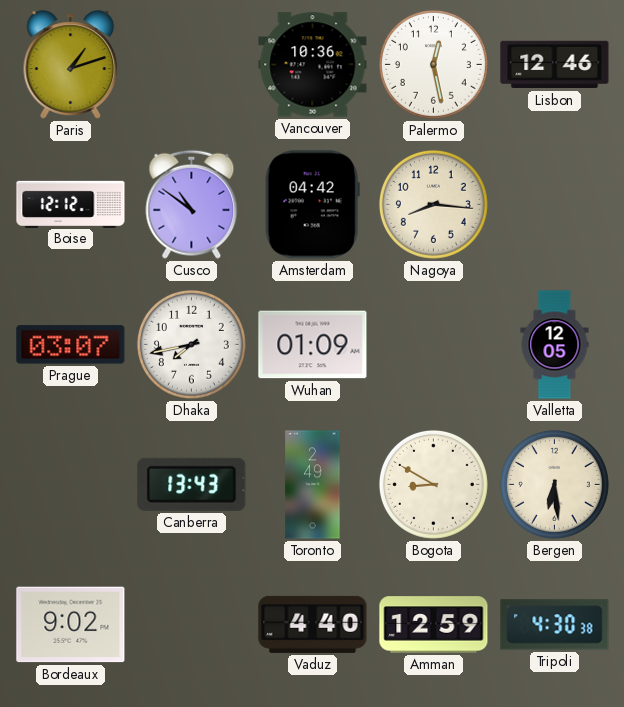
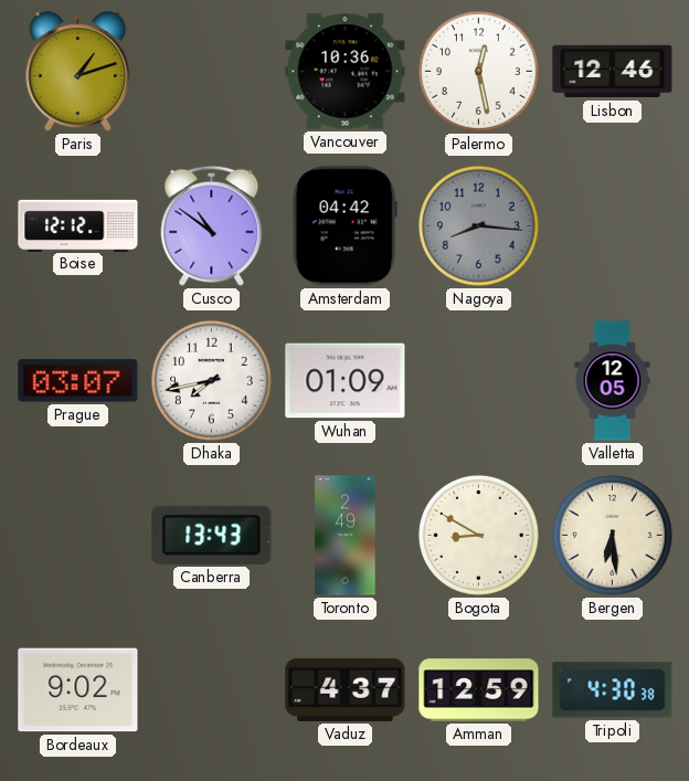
Nagoya dial: cream -> grey (478, 225)
Vaduz: 4:40 -> 4:37 (346, 689)
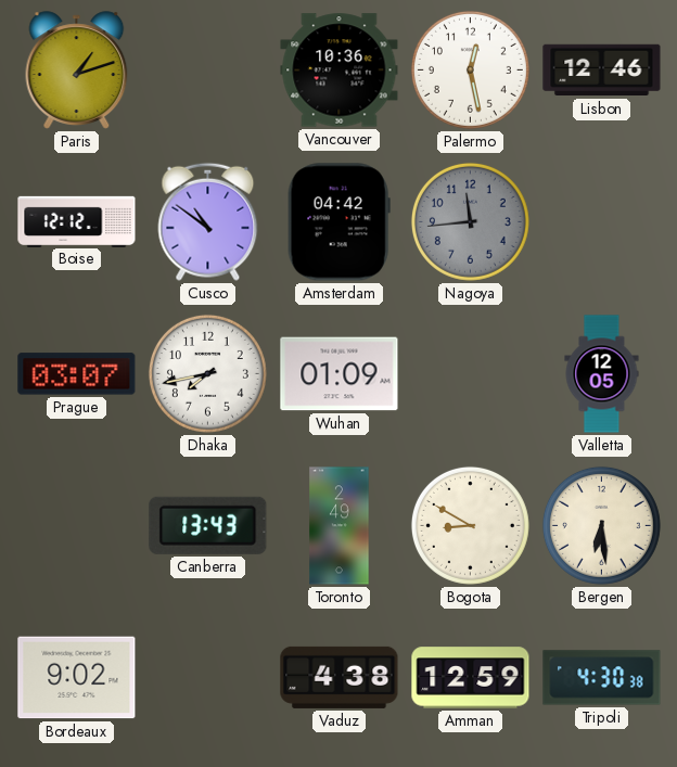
Nagoya: 8:16 -> 11:44 (470, 221)
Vaduz: 4:37 -> 4:38 (340, 677)
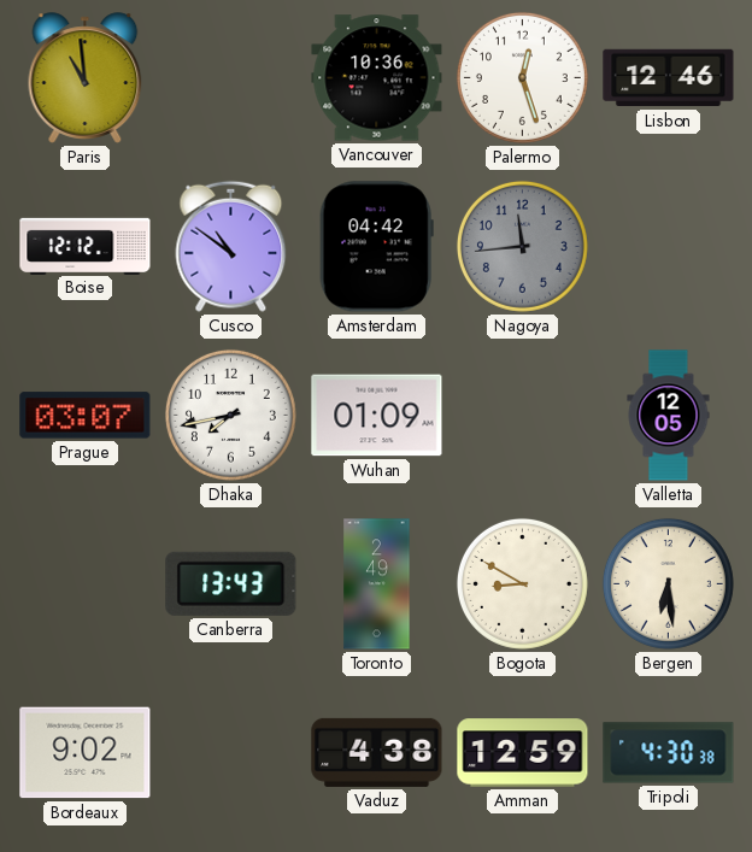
Paris: 1:12 -> 10:59 (86, 78)
Palermo: 12:28 -> 12:27 (522, 77)
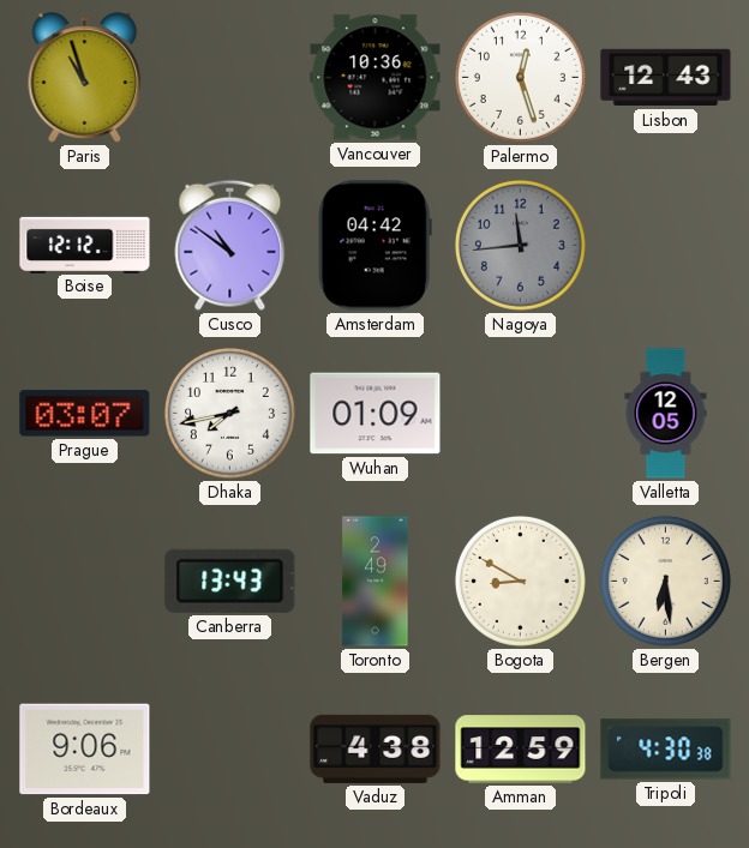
Paris: 10:59 -> 10:57 (85, 78)
Lisbon: 12:46 -> 12:43 (666, 78)
Bordeaux: 9:02 -> 9:06 (85, 750)
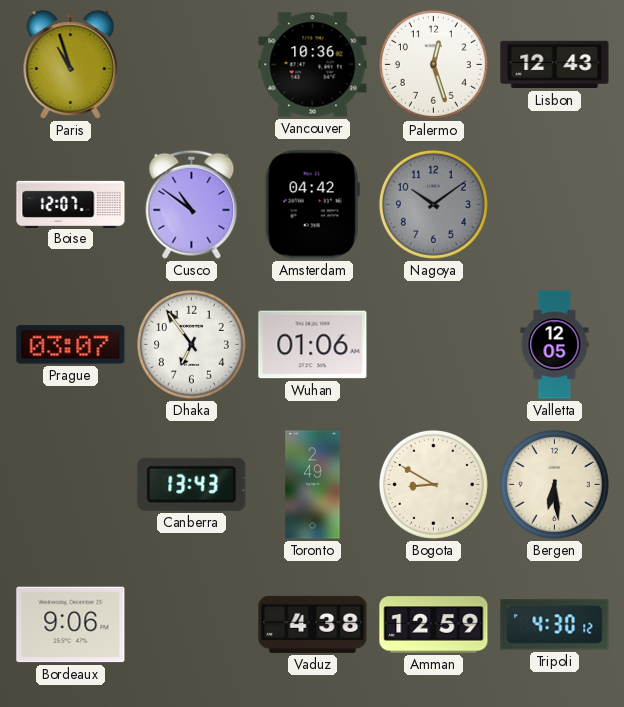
Boise: 12:12 -> 12:07 (71, 204)
Nagoya: 11:44 -> 10:09 (433, 204)
Dhaka: 7:43 -> 6:54 (191, 344)
Wuhan: 01:09 -> 01:06 (313, 345)
Tripoli: 4:30:38 -> 4:30:12 (555, 625)
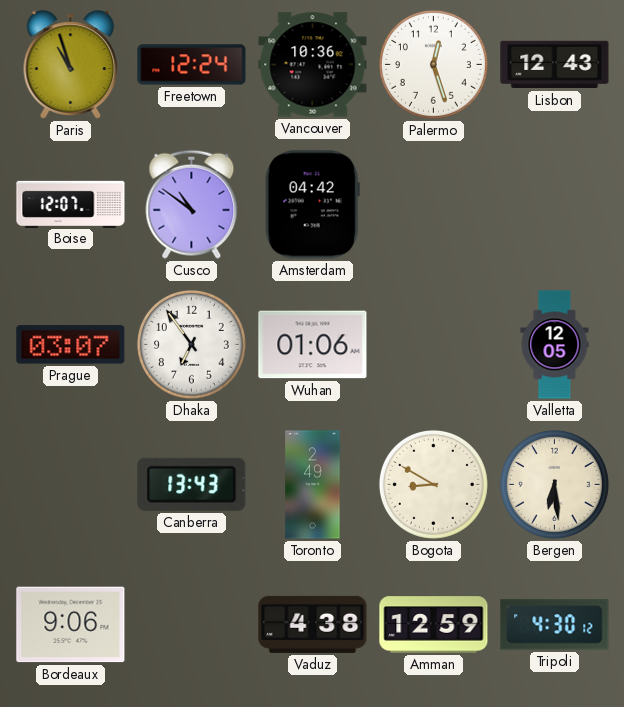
Freetown: none -> 12:24 (192, 65)
Nagoya: 10:09 -> none (433, 204)
